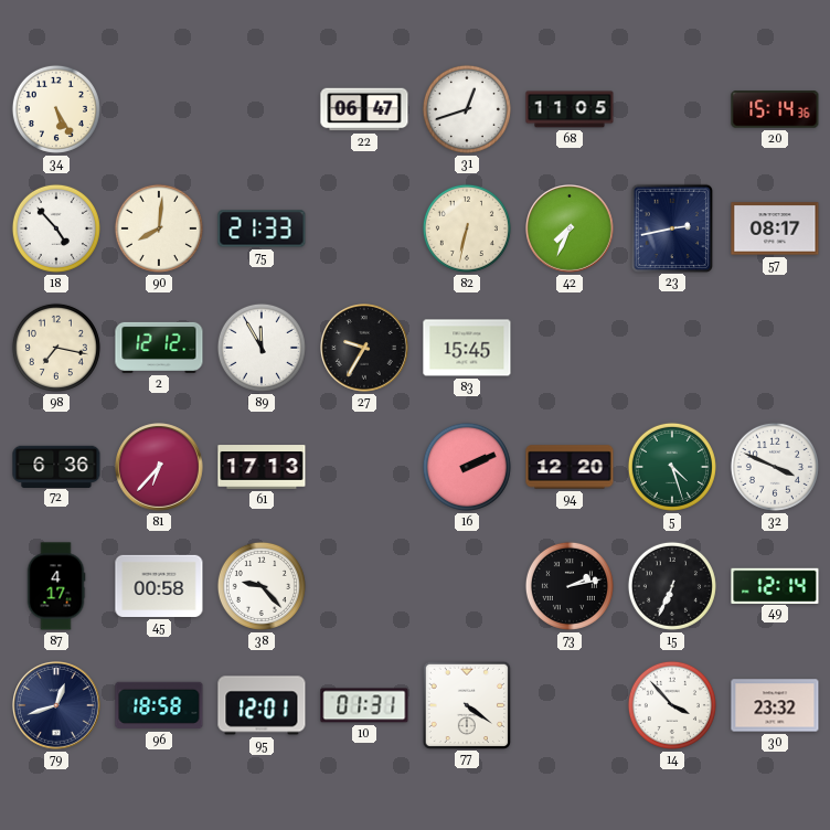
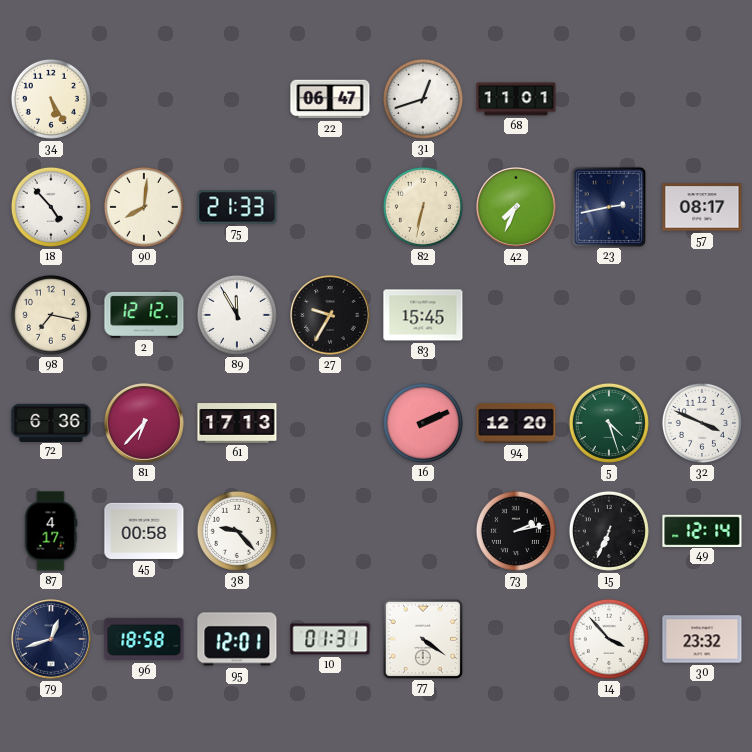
68: 11:05 -> 11:01 (516, 99)
20: 15:14 -> none (775, 109)
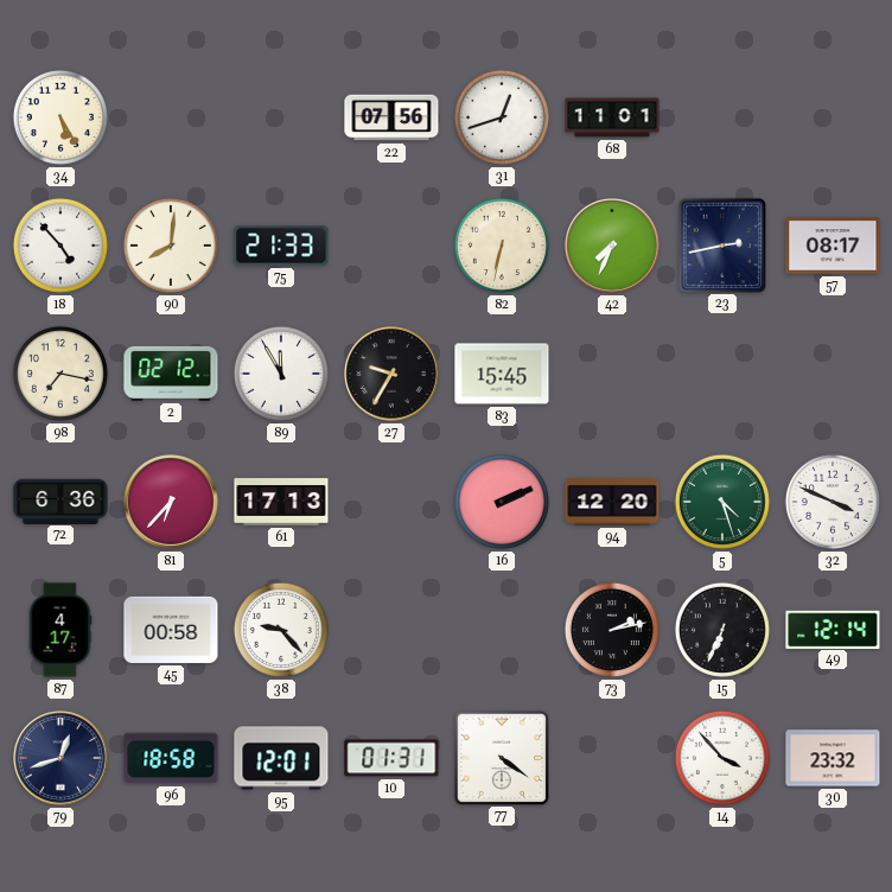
22: 06:47 -> 07:56 (391, 117)
2: 12:12 -> 02:12 (171, 374)
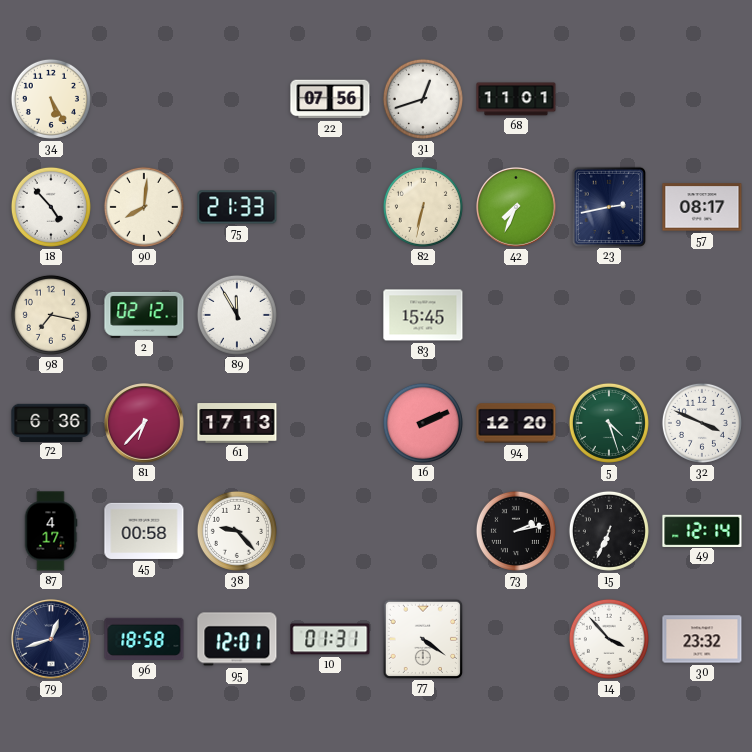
27: 9:35 -> none (393, 375)
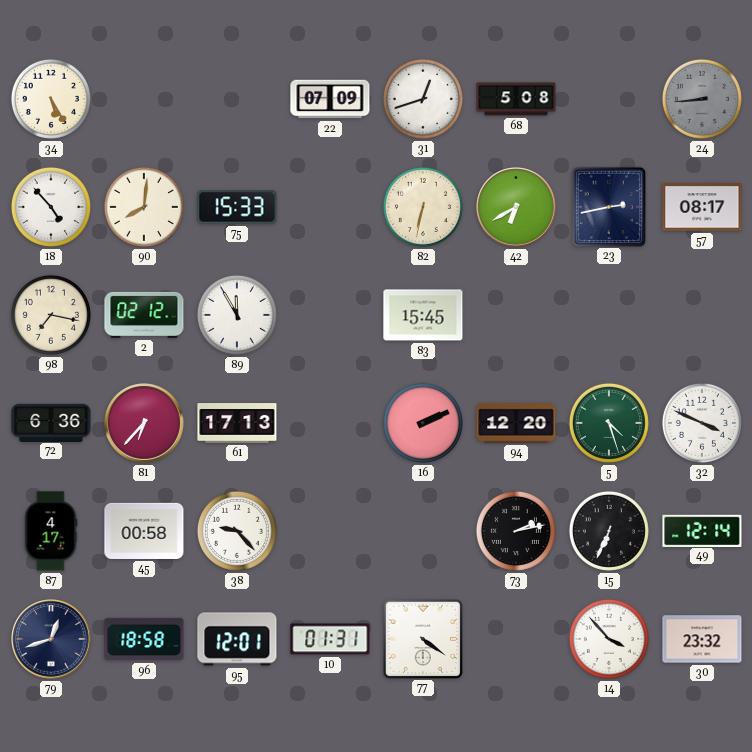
22: 07:56 -> 07:09 (330, 99)
68: 11:01 -> 5:08 (516, 99)
24: none -> 8:44 (702, 99)
75: 21:33 -> 15:33 (237, 207)
42: 7:34 -> 6:40 (517, 208)
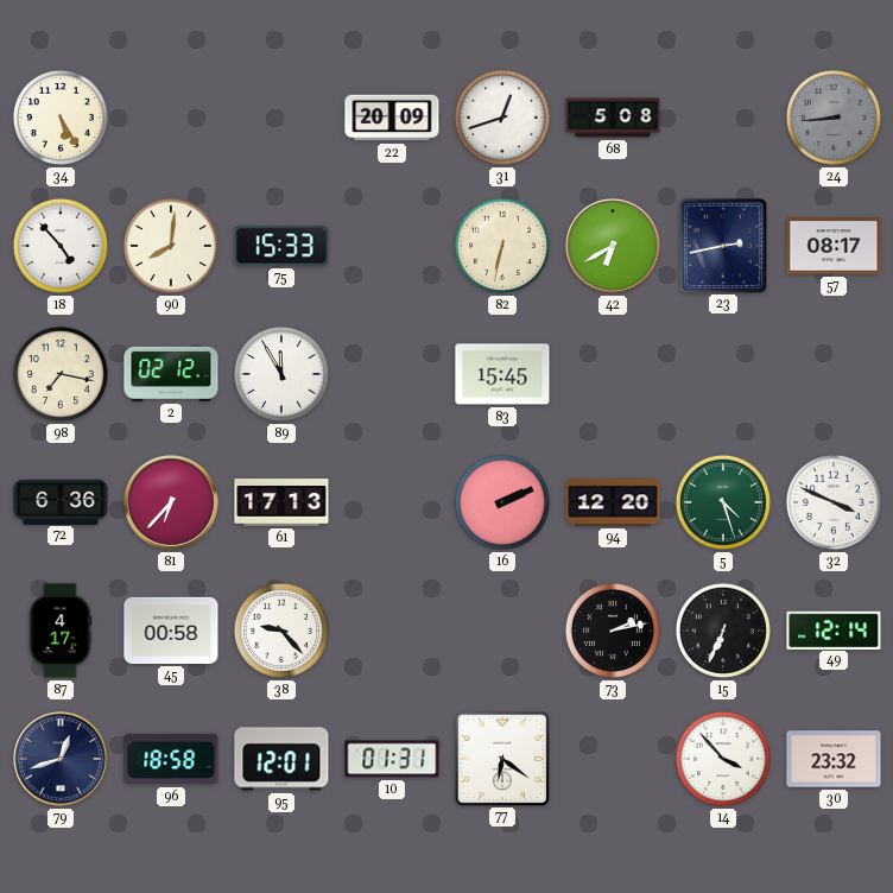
22: 07:09 -> 20:09 (392, 118)
77: 4:21 -> 6:21 (501, 758)
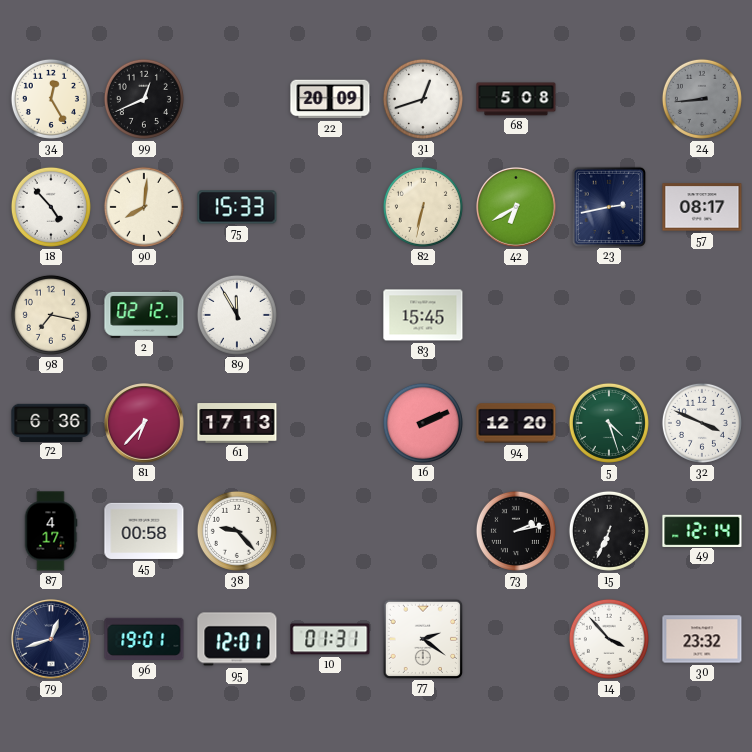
34: 5:25 -> 12:25 (51, 99)
99: none -> 12:41 (144, 99)
96: 18:58 -> 19:01 (144, 639)
77: 6:21 -> 2:21 (422, 638)
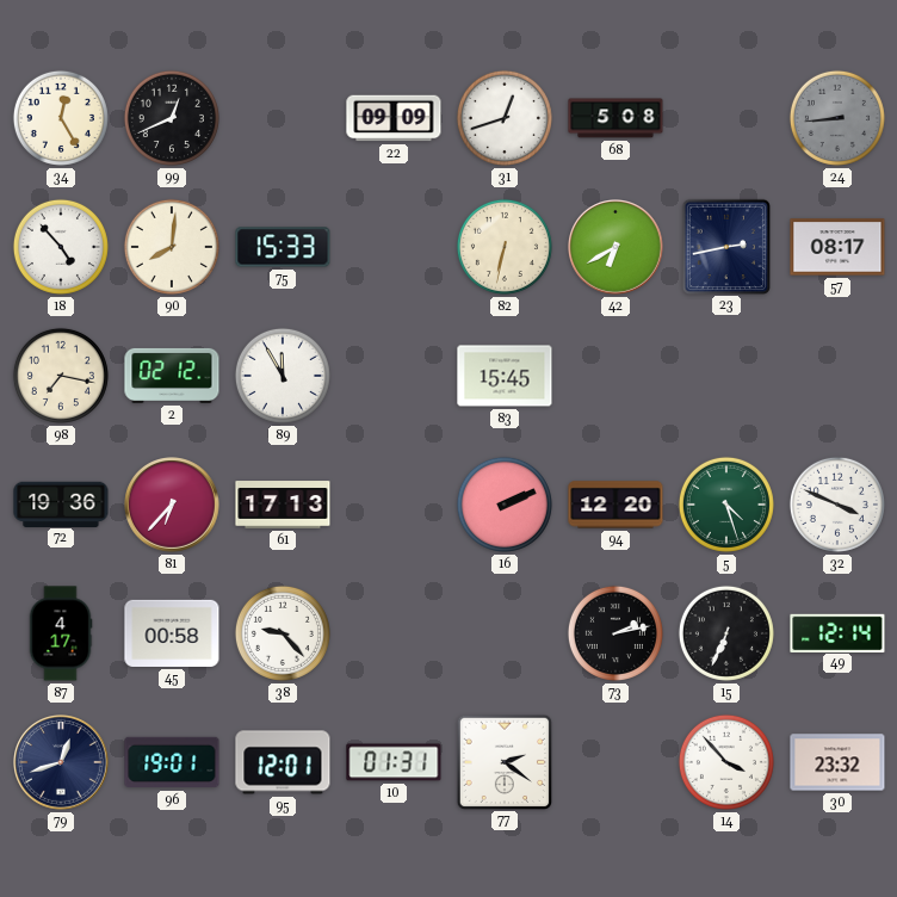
22: 20:09 -> 09:09 (394, 118)
72: 6:36 -> 19:36 (61, 503)
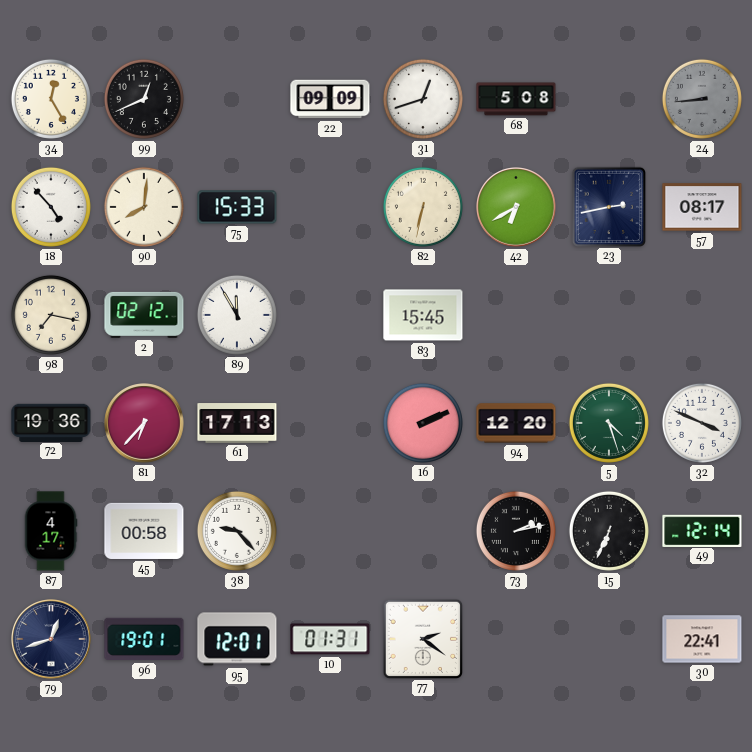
14: 3:53 -> none (726, 762)
30: 23:32 -> 22:41 (702, 639)
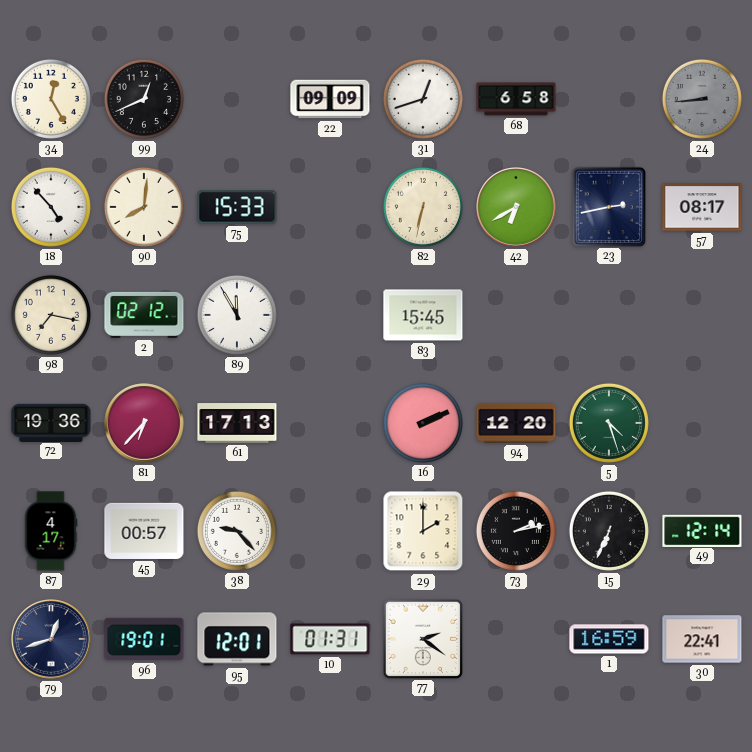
68: 5:08 -> 6:58 (516, 99)
32: 3:49 -> none (702, 423)
45: 00:58 -> 00:57 (144, 531)
29: none -> 2:00 (423, 531)
1: none -> 16:59 (609, 639)
